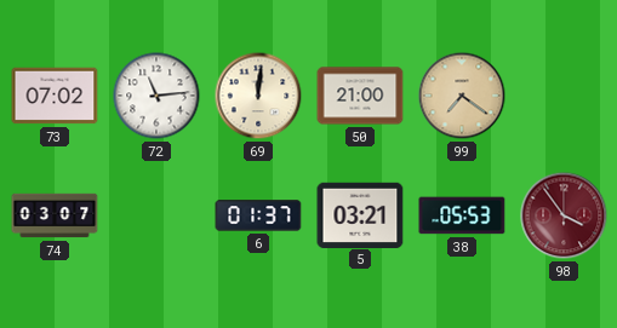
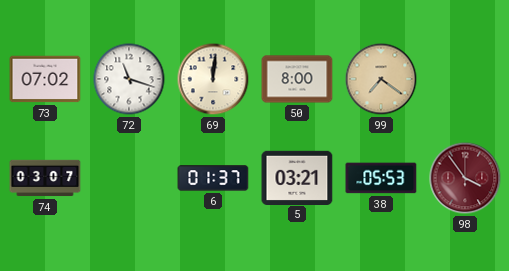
72: 11:14 -> 11:18 (129, 79)
50: 21:00 -> 8:00 (297, 79)
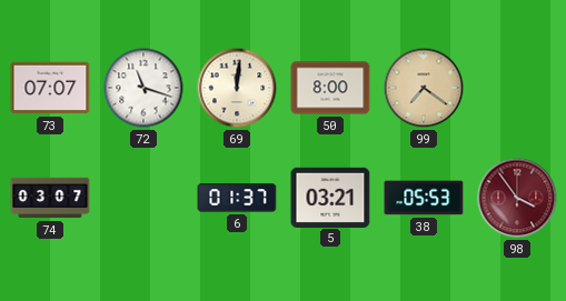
73: 07:02 -> 07:07 (50, 88)
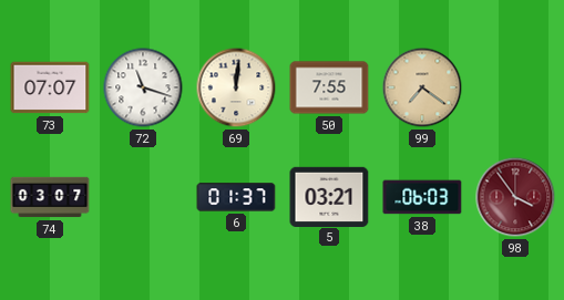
50: 8:00 -> 7:55 (329, 87)
38: 05:53 -> 06:03 (422, 197)
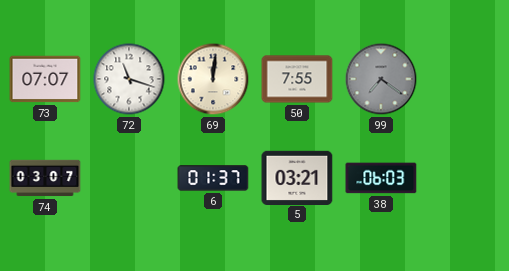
99 dial: champagne -> grey (381, 79)
98: 3:54 -> none (515, 197)
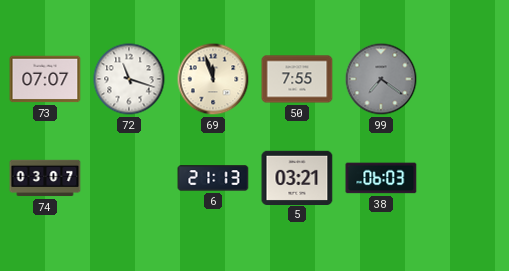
69: 12:01 -> 11:57 (213, 79)
6: 01:37 -> 21:13 (213, 178)
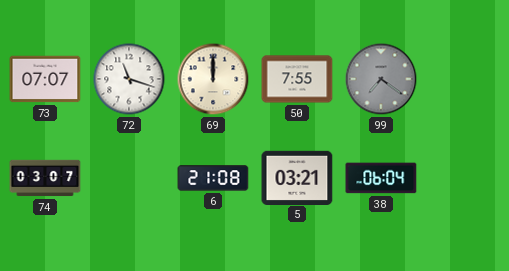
69: 11:57 -> 12:00 (213, 79)
6: 21:13 -> 21:08 (213, 178)
38: 06:03 -> 06:04 (381, 178)
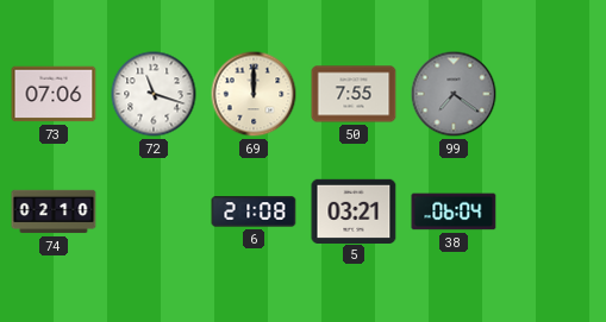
73: 07:07 -> 07:06 (54, 94)
74: 03:07 -> 02:10 (54, 211)
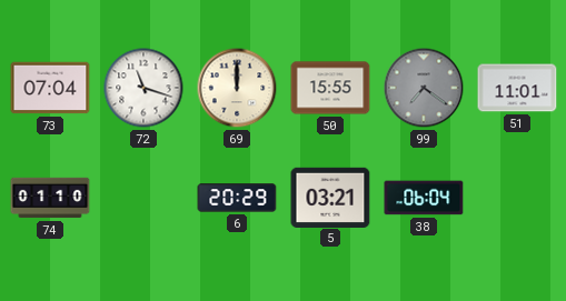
73: 07:06 -> 07:04 (50, 88)
50: 7:55 -> 15:55 (330, 88)
51: none -> 11:01 (517, 88)
74: 02:10 -> 01:10 (50, 198)
6: 21:08 -> 20:29 (237, 198)
